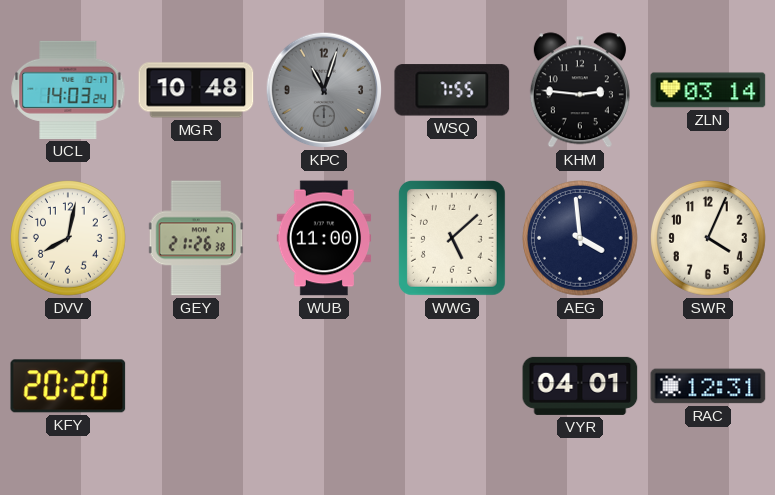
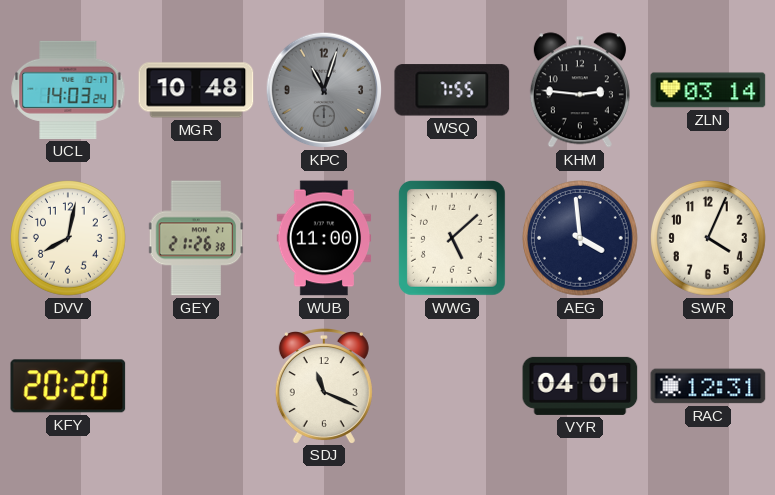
SDJ: none -> 11:19 (324, 386)
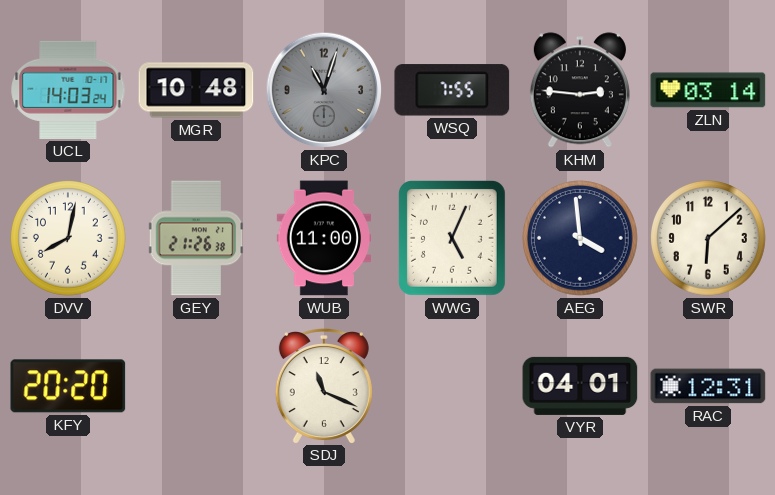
WWG: 5:08 -> 5:04 (452, 238)
SWR: 4:04 -> 6:08 (709, 239)
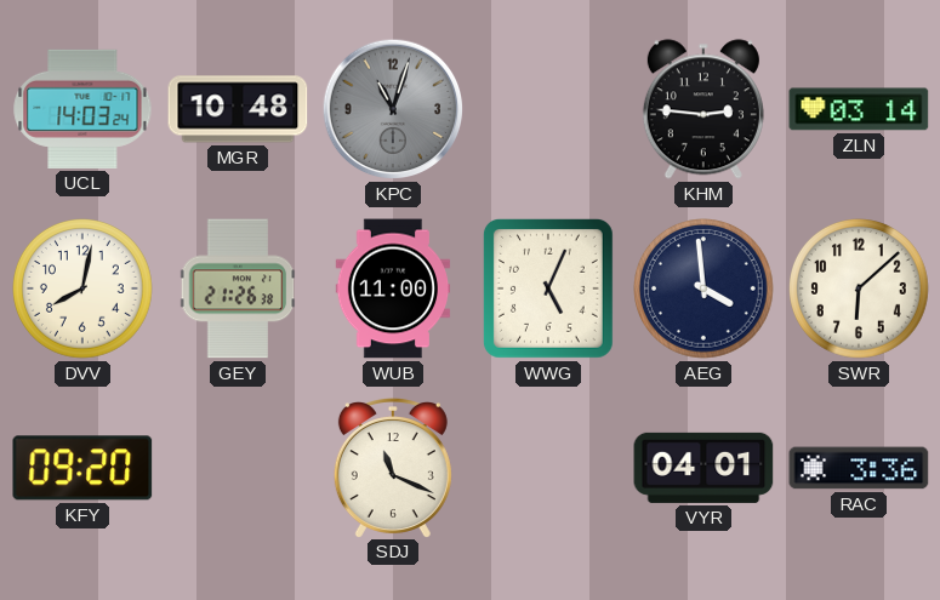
WSQ: 7:55 -> none (452, 90)
KFY: 20:20 -> 09:20 (82, 468)
RAC: 12:31 -> 3:36 (859, 468)
